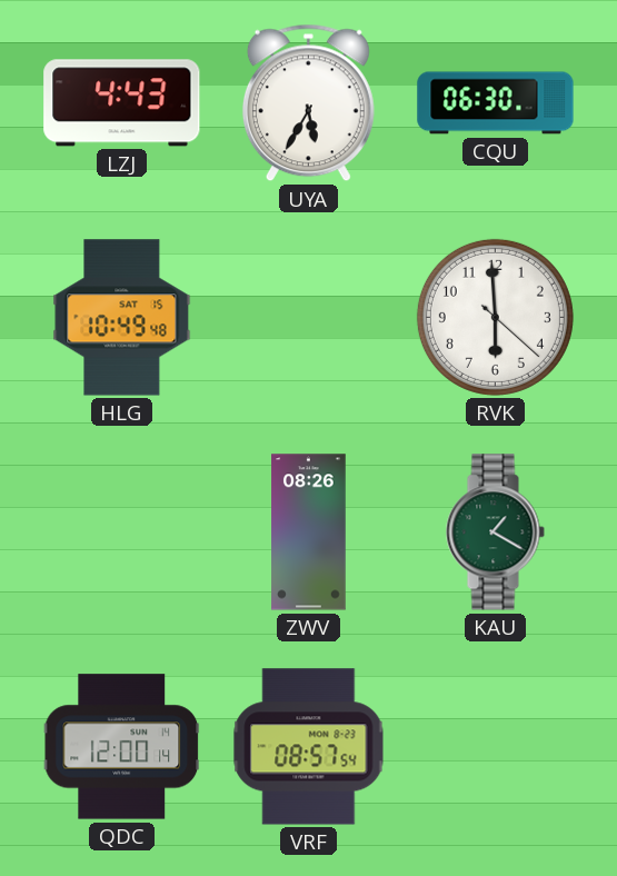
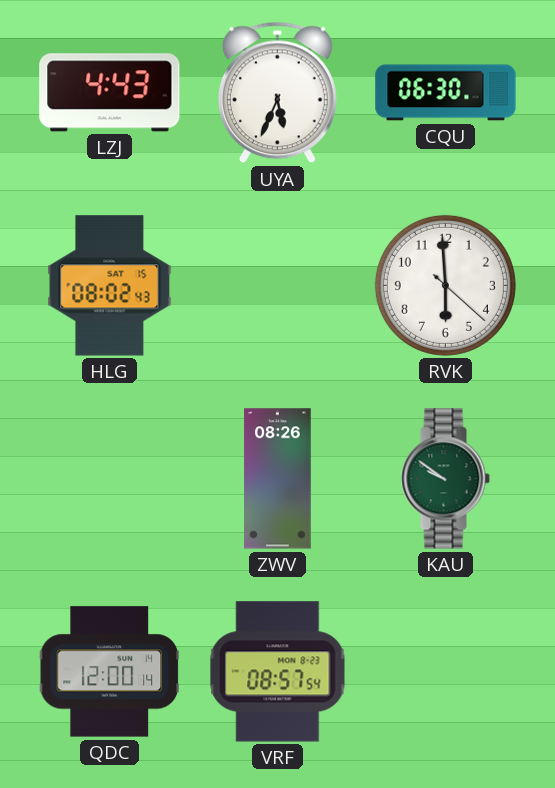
UYA: 5:35 -> 5:34 (277, 93)
HLG: 10:49 -> 08:02 (110, 286)
KAU: 1:20 -> 9:51 (445, 479)
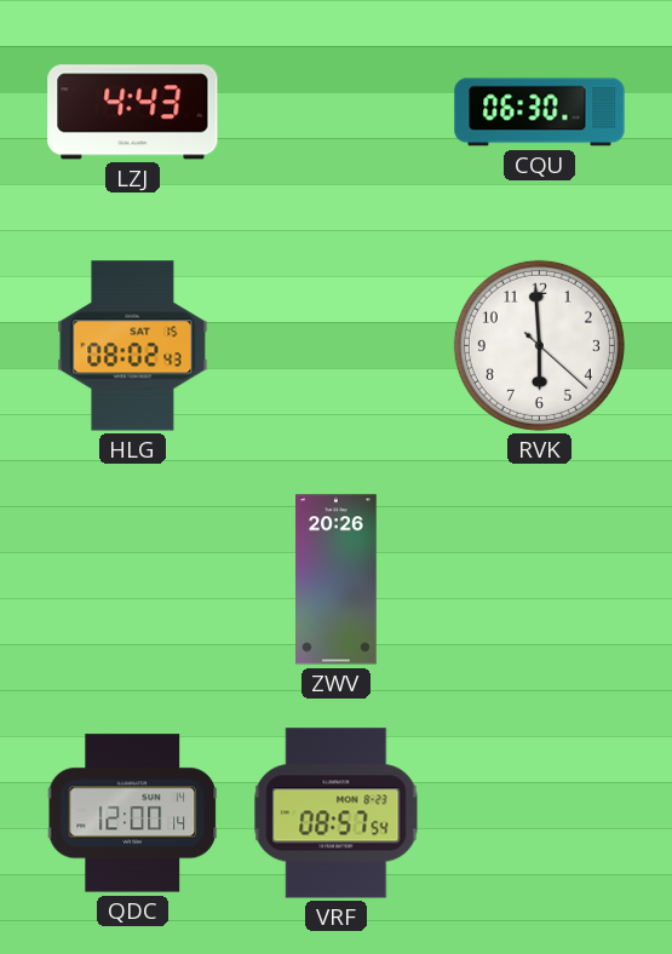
UYA: 5:34 -> none (277, 93)
ZWV: 08:26 -> 20:26 (337, 580)
KAU: 9:51 -> none (445, 479)
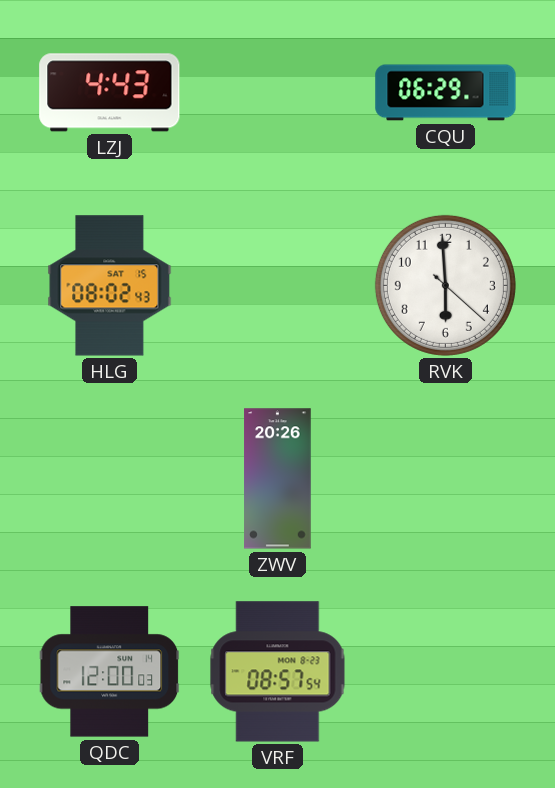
CQU: 06:30 -> 06:29 (446, 93)
QDC: 12:00:14 -> 12:00:03 (110, 672)
